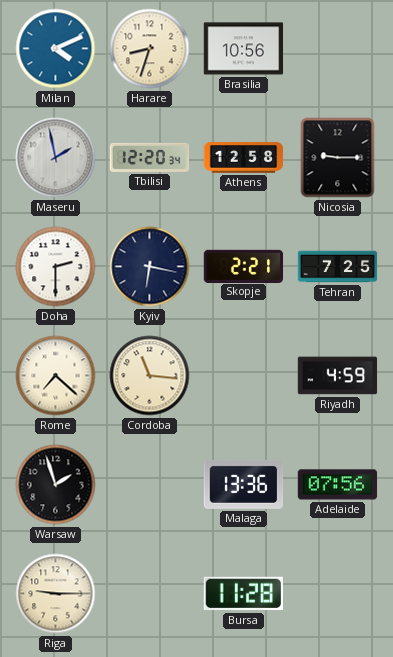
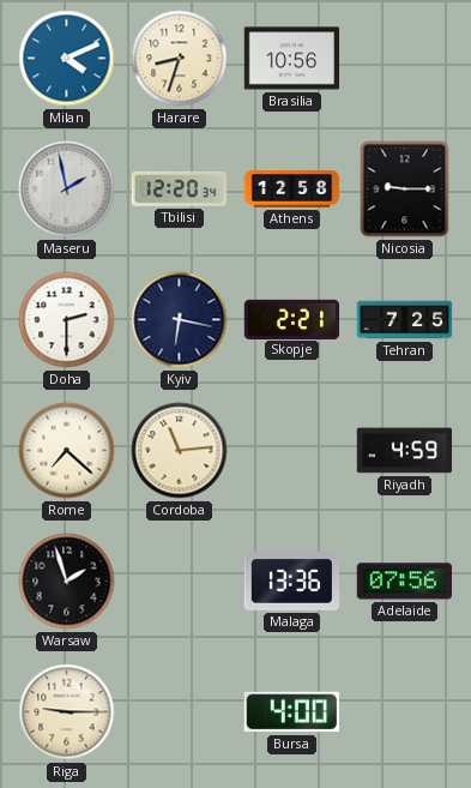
Cordoba: 11:16 -> 11:14 (180, 451)
Bursa: 11:28 -> 4:00 (291, 712)
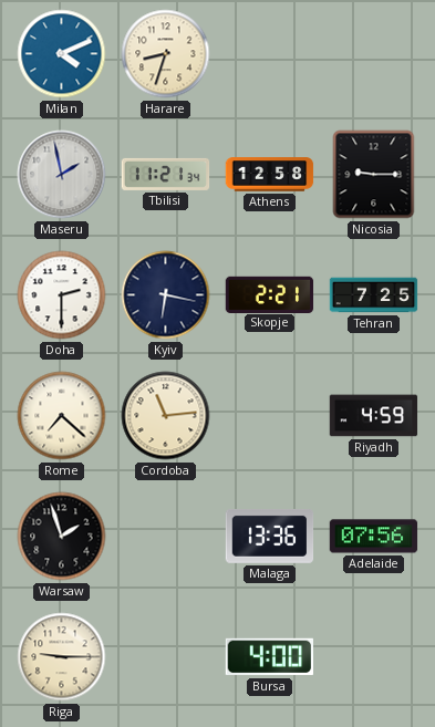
Brasilia: 10:56 -> none (292, 59)
Tbilisi: 12:20 -> 11:21 (166, 174)
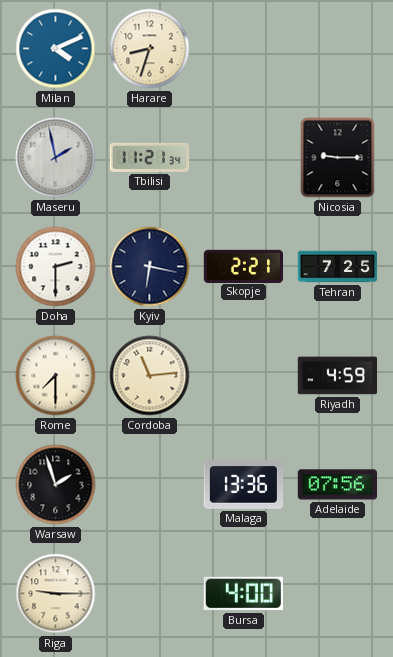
Athens: 12:58 -> none (270, 175)
Rome: 7:22 -> 7:30 (56, 376)
